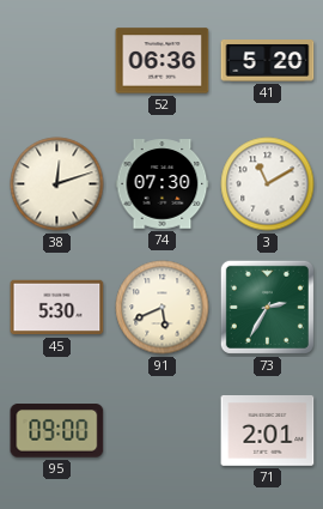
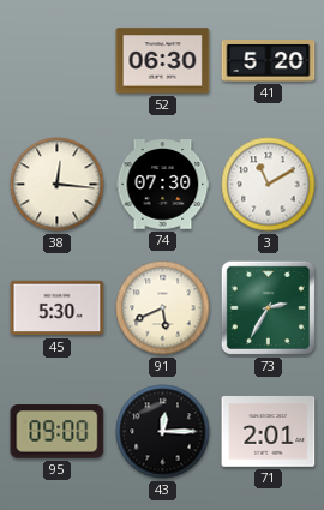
52: 06:36 -> 06:30 (163, 61)
38: 12:12 -> 12:16 (58, 185)
43: none -> 12:15 (163, 432)
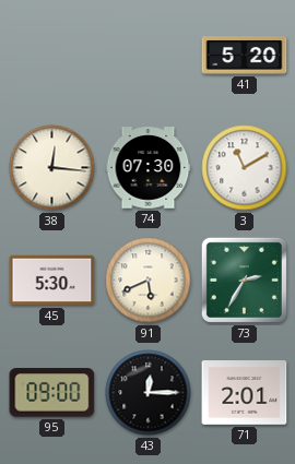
52: 06:30 -> none (163, 61)
